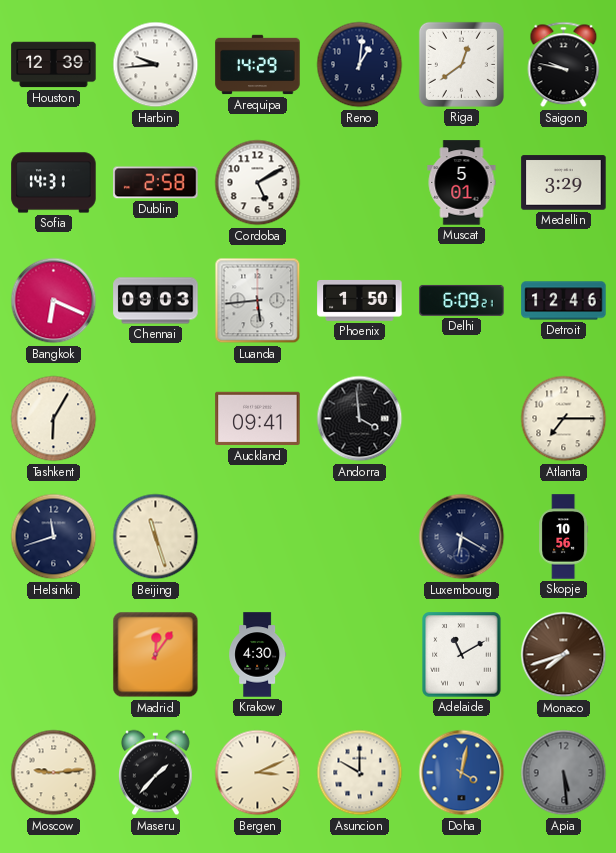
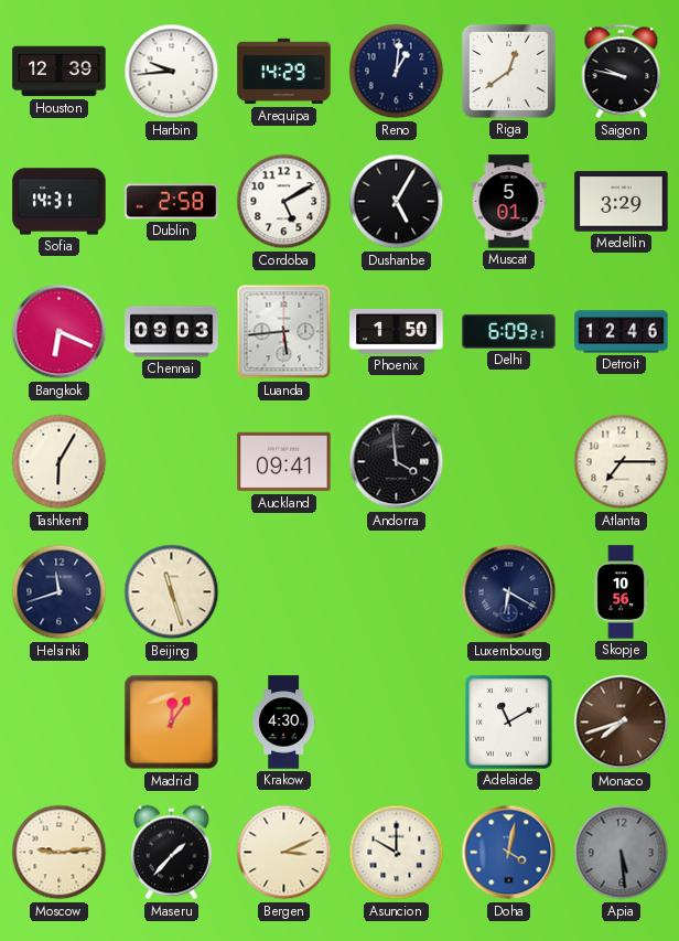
Dushanbe: none -> 5:05 (397, 202)
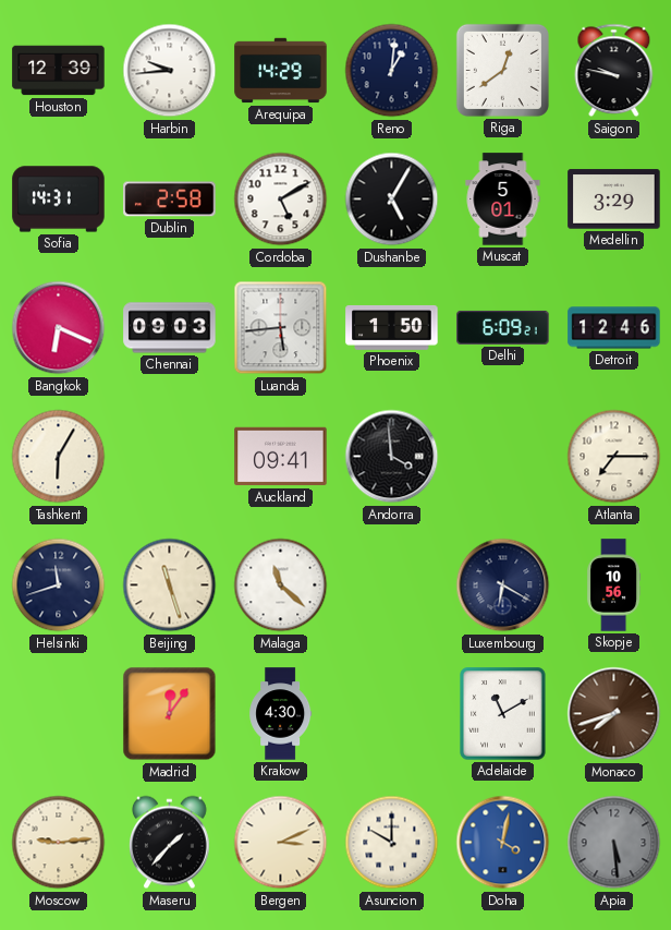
Malaga: none -> 11:22 (281, 585)
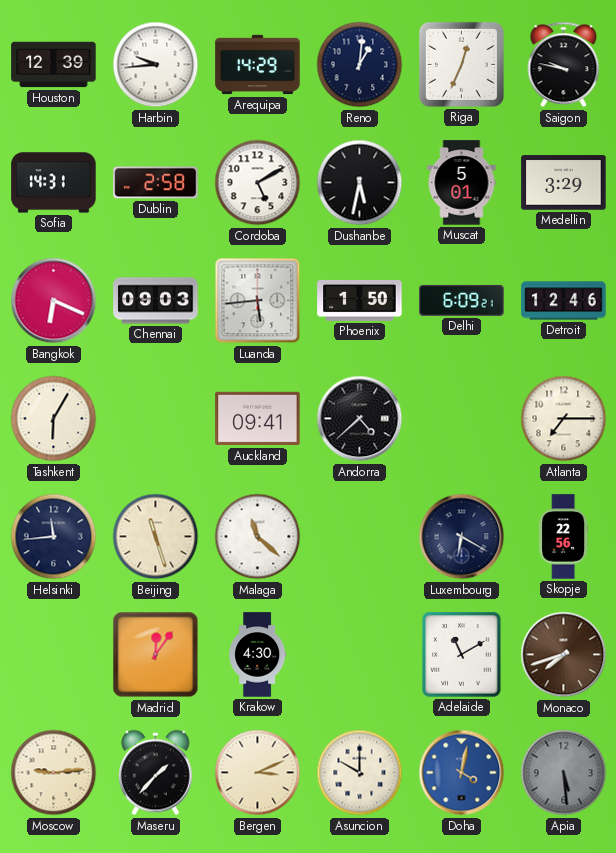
Riga: 12:39 -> 12:34 (461, 64)
Dushanbe: 5:05 -> 5:32 (360, 183)
Andorra: 3:59 -> 4:38 (360, 419)
Helsinki: 11:42 -> 11:44 (54, 537)
Skopje: 10:56 -> 22:56 (564, 537)
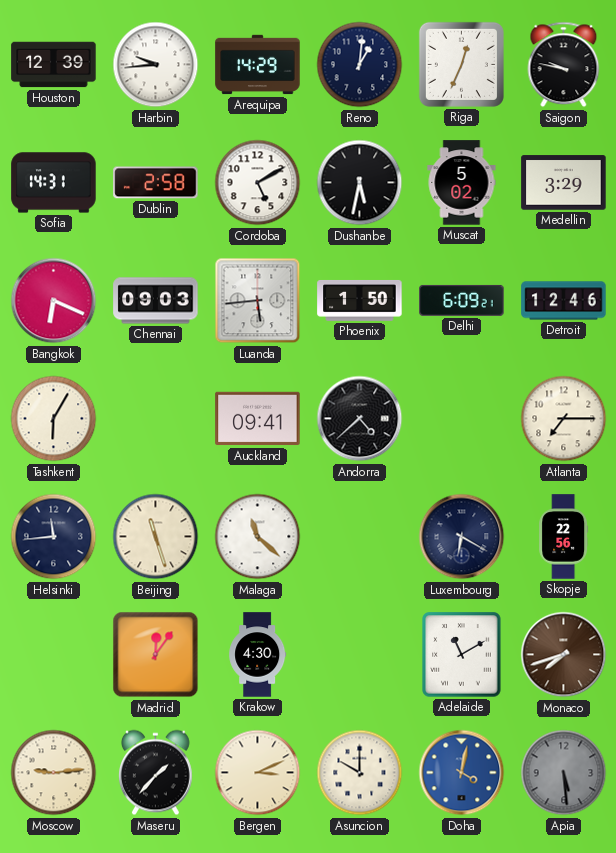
Muscat: 5:01 -> 5:02 (462, 183)
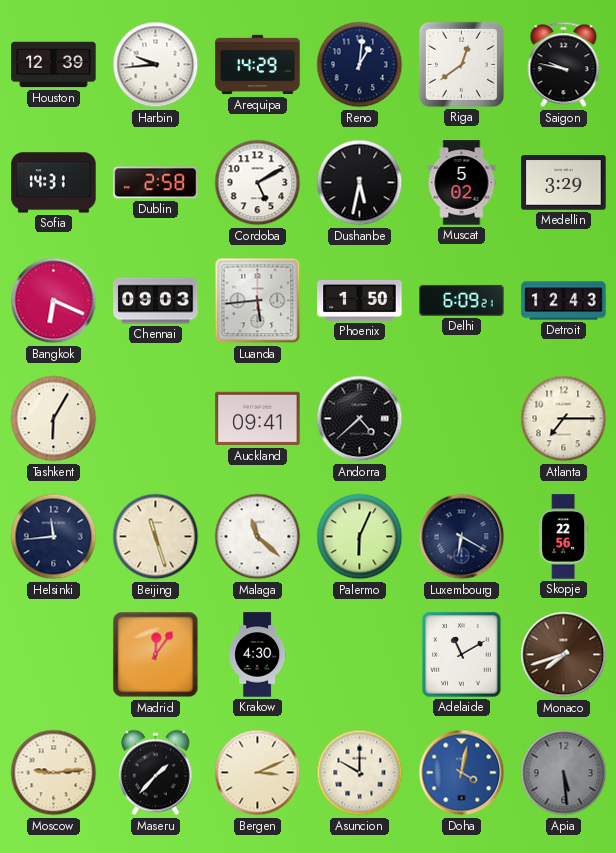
Riga: 12:34 -> 12:39 (461, 64)
Detroit: 12:46 -> 12:43 (564, 301)
Palermo: none -> 6:04 (360, 537)
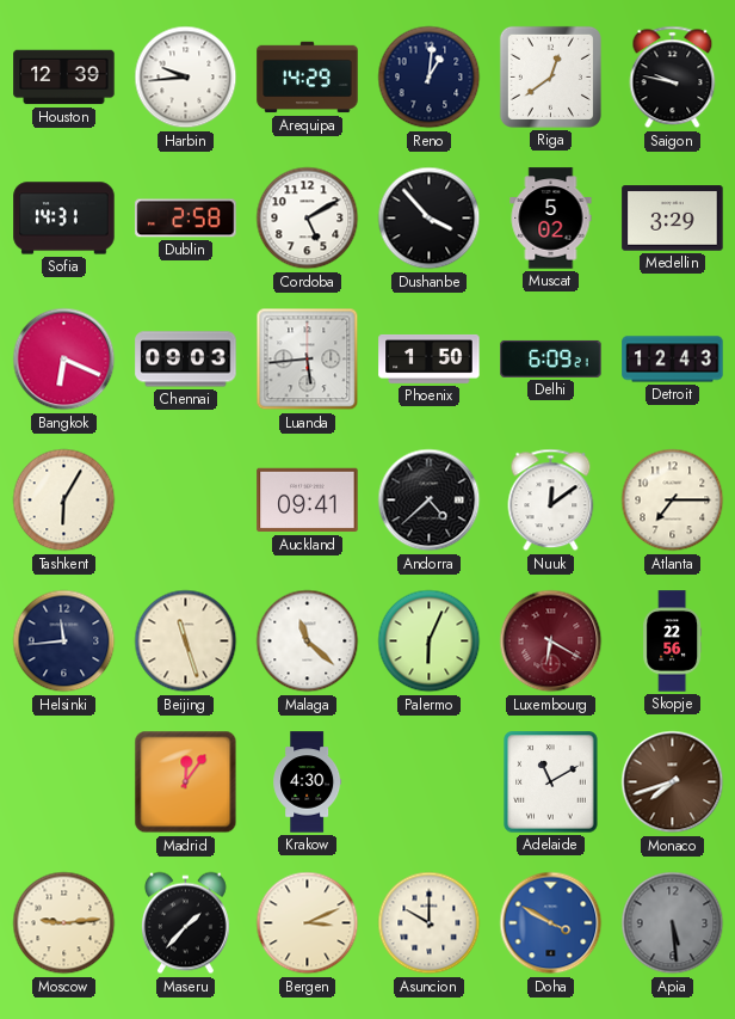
Dushanbe: 5:32 -> 3:53 (430, 219)
Nuuk: none -> 12:09 (551, 501)
Luxembourg dial: navy -> burgundy (551, 642)
Doha: 4:02 -> 3:50 (551, 923)
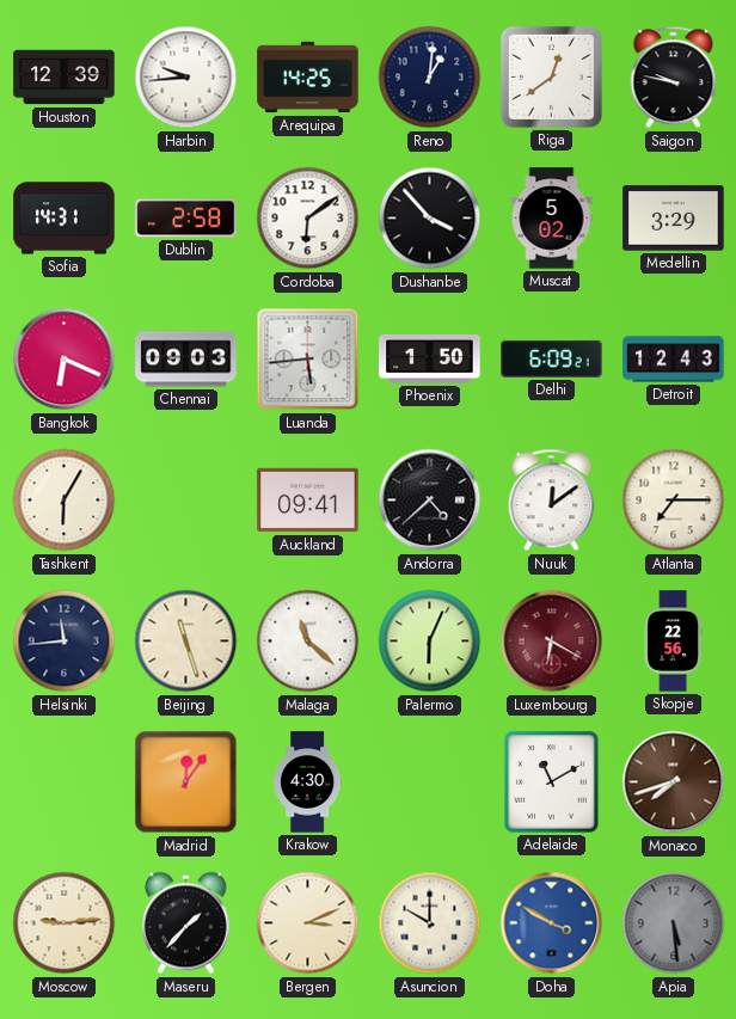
Arequipa: 14:29 -> 14:25 (308, 78)
Cordoba: 5:10 -> 6:09 (308, 219)
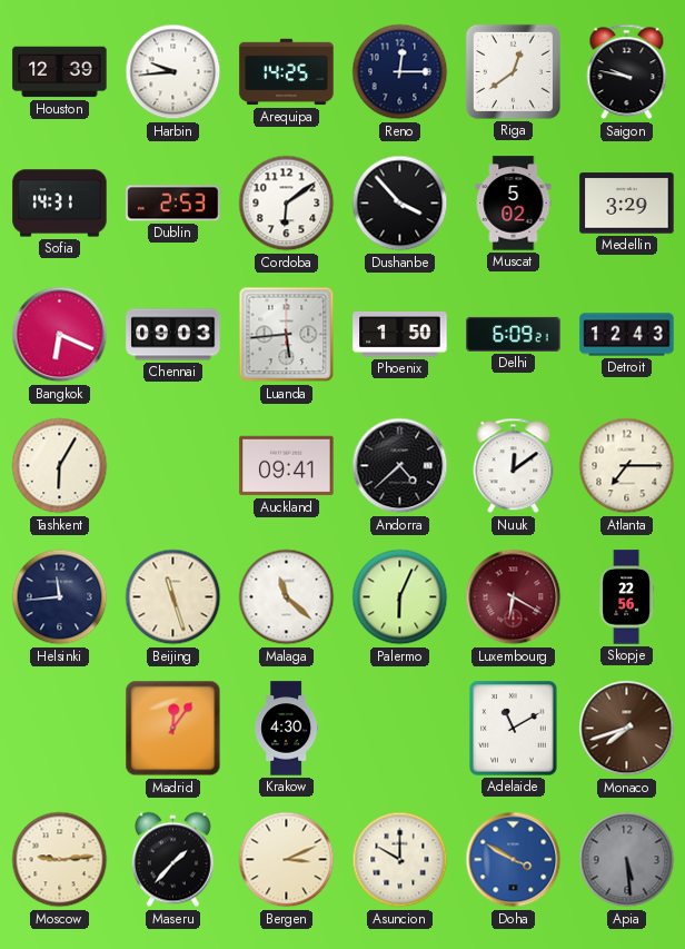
Reno: 1:01 -> 12:15 (400, 72)
Dublin: 2:58 -> 2:53 (173, 204)
